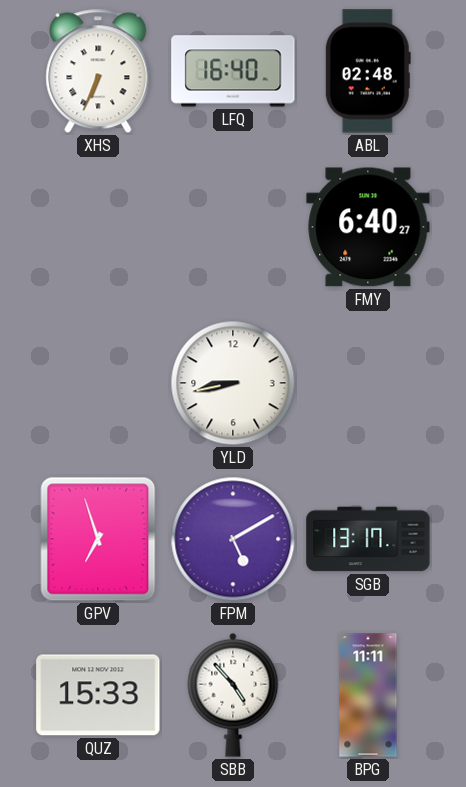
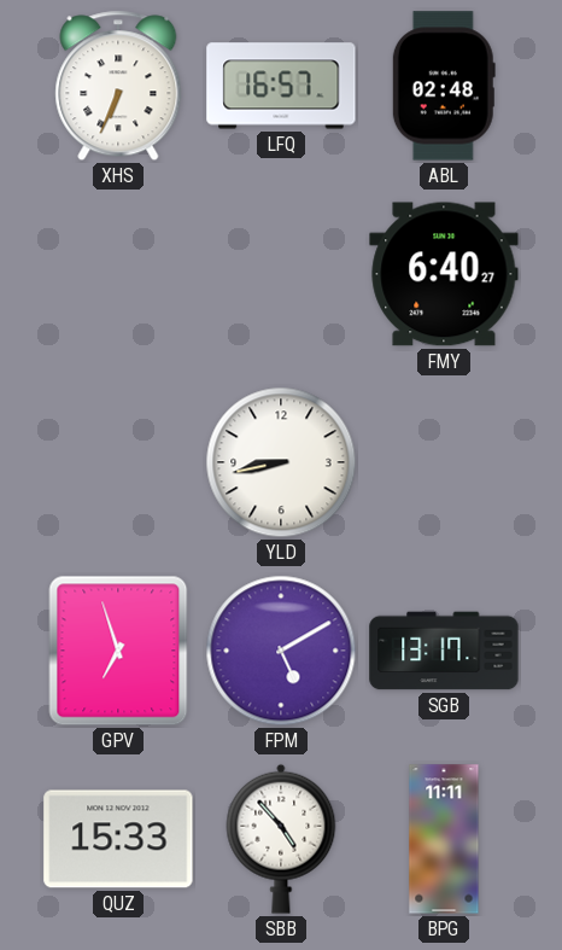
LFQ: 16:40 -> 16:57 (281, 86)
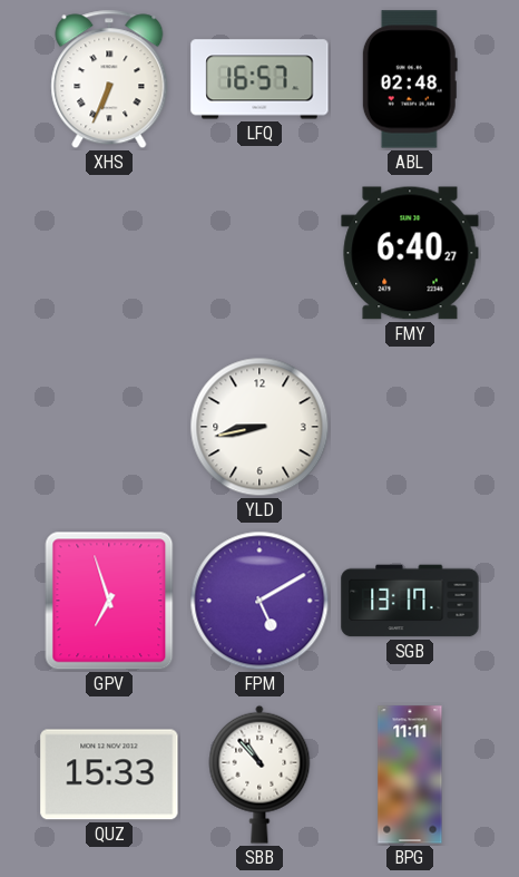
SBB: 4:53 -> 10:53 (259, 774)
